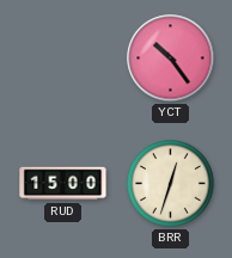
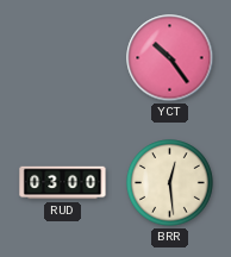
RUD: 15:00 -> 03:00 (63, 183)
BRR: 12:33 -> 12:29 (170, 183)
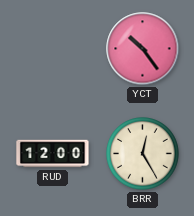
RUD: 03:00 -> 12:00 (53, 154)
BRR: 12:29 -> 12:25 (143, 154)
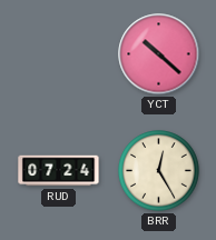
YCT: 10:24 -> 10:22 (159, 54)
RUD: 12:00 -> 07:24 (59, 171)
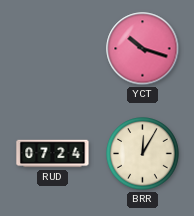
YCT: 10:22 -> 10:18 (143, 49)
BRR: 12:25 -> 12:05 (143, 154)
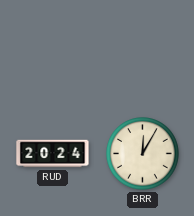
YCT: 10:18 -> none (143, 49)
RUD: 07:24 -> 20:24 (53, 154)
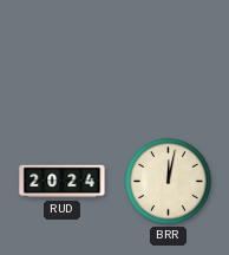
BRR: 12:05 -> 12:02 (169, 182)
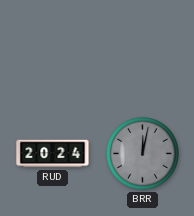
BRR dial: cream -> grey (143, 154)
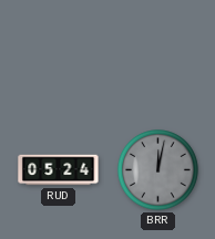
RUD: 20:24 -> 05:24 (59, 170)
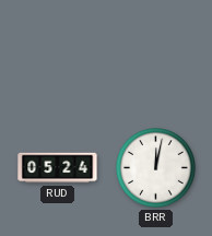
BRR dial: grey -> white (156, 168)
